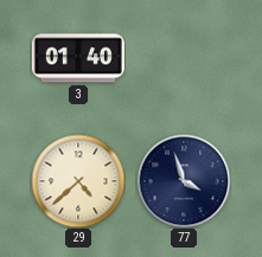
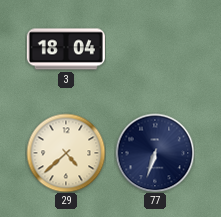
3: 01:40 -> 18:04 (66, 49)
77: 3:57 -> 6:33 (155, 153)
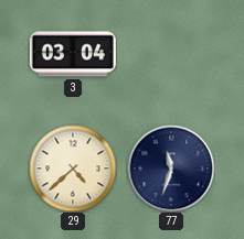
3: 18:04 -> 03:04 (73, 54)
77: 6:33 -> 11:33 (171, 169)
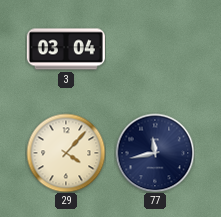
29: 4:38 -> 4:07 (66, 153)
77: 11:33 -> 11:43 (155, 153)
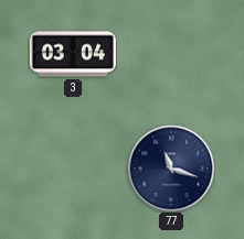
29: 4:07 -> none (66, 153)
77: 11:43 -> 11:18 (171, 169)
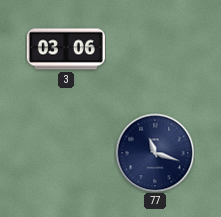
3: 03:04 -> 03:06 (66, 49)
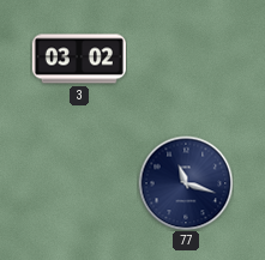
3: 03:06 -> 03:02 (79, 59)
